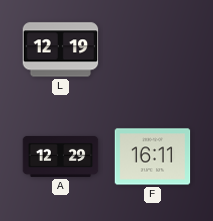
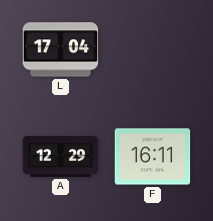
L: 12:19 -> 17:04 (61, 50)
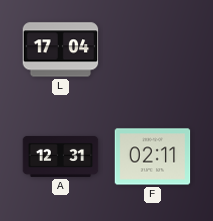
A: 12:29 -> 12:31 (61, 156)
F: 16:11 -> 02:11 (153, 157)
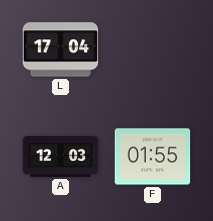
A: 12:31 -> 12:03 (61, 156)
F: 02:11 -> 01:55 (153, 157)
